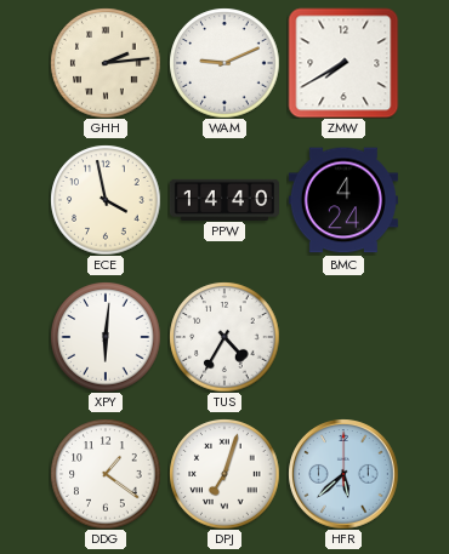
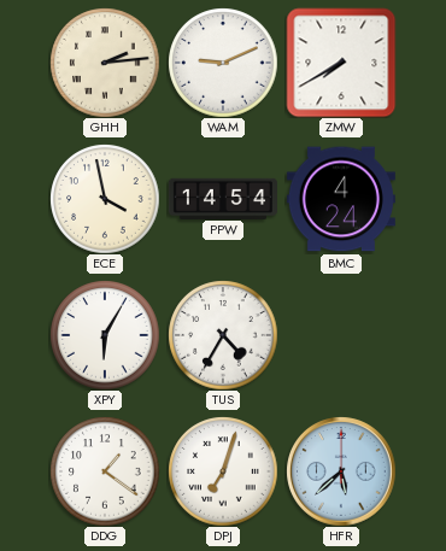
PPW: 14:40 -> 14:54 (222, 198)
XPY: 6:01 -> 6:05 (105, 335)
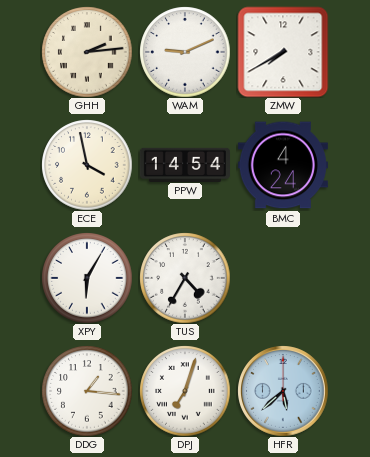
DDG: 1:21 -> 1:16 (87, 391)
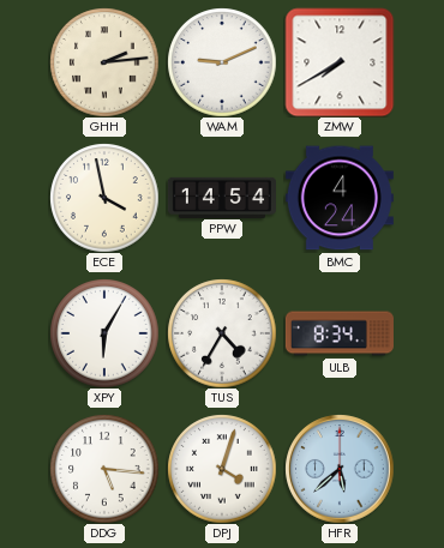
ULB: none -> 8:34 (338, 333)
DDG: 1:16 -> 5:16 (104, 469)
DPJ: 7:03 -> 4:03 (222, 469)
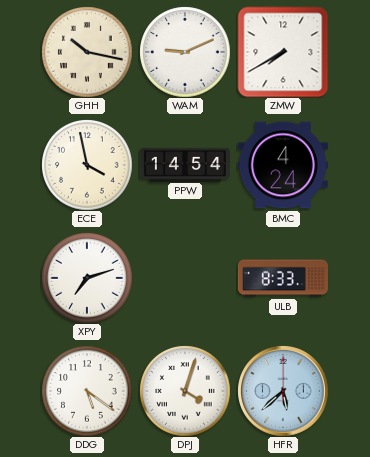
GHH: 2:14 -> 10:17 (87, 52)
XPY: 6:05 -> 7:12 (87, 278)
TUS: 4:35 -> none (222, 333)
ULB: 8:34 -> 8:33 (282, 278)
DDG: 5:16 -> 5:21 (87, 391)
